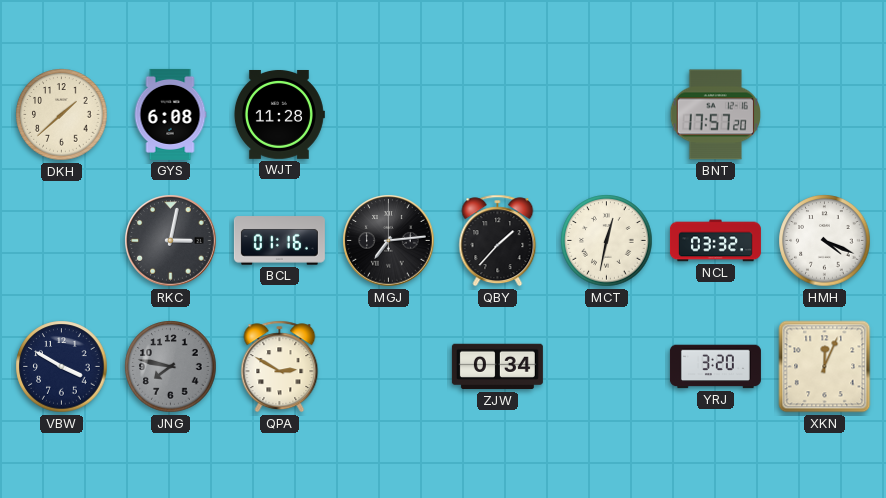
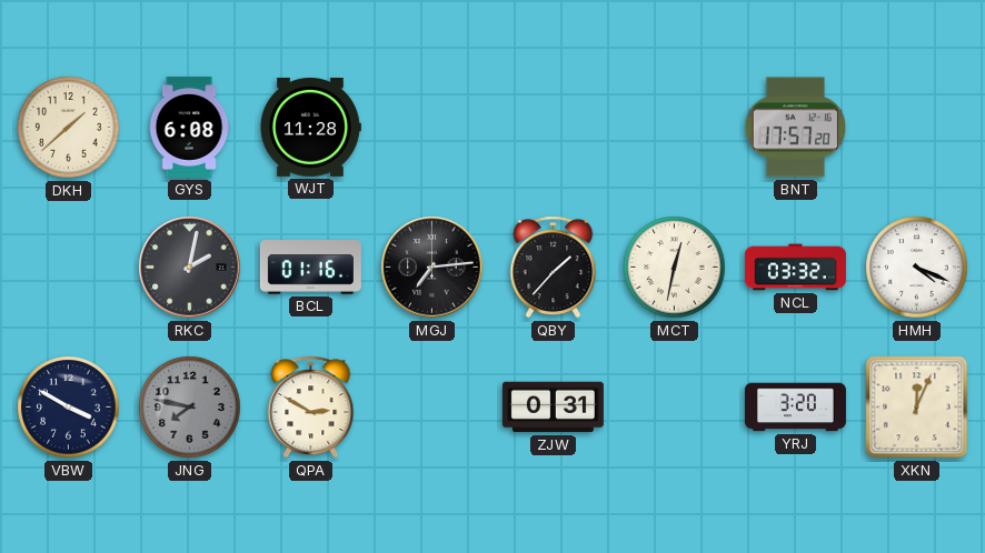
RKC: 3:02 -> 2:02 (190, 268)
ZJW: 0:34 -> 0:31 (553, 408)
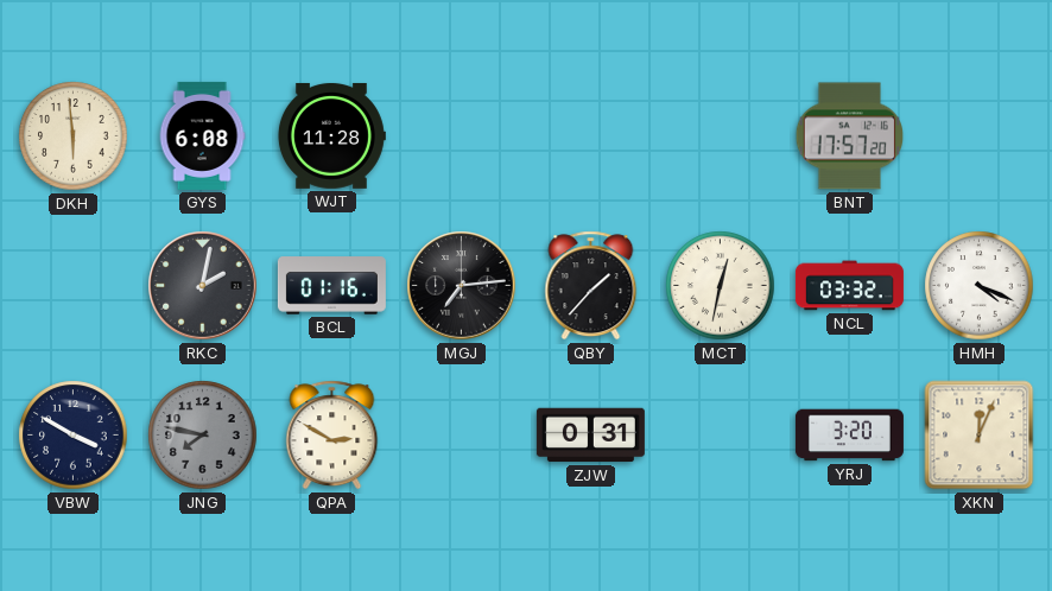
DKH: 1:38 -> 5:59 (74, 136)
